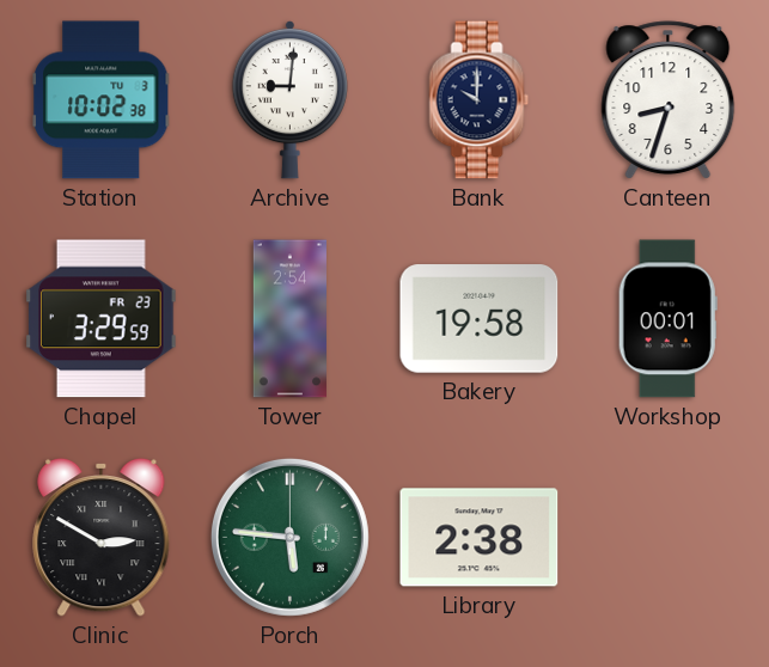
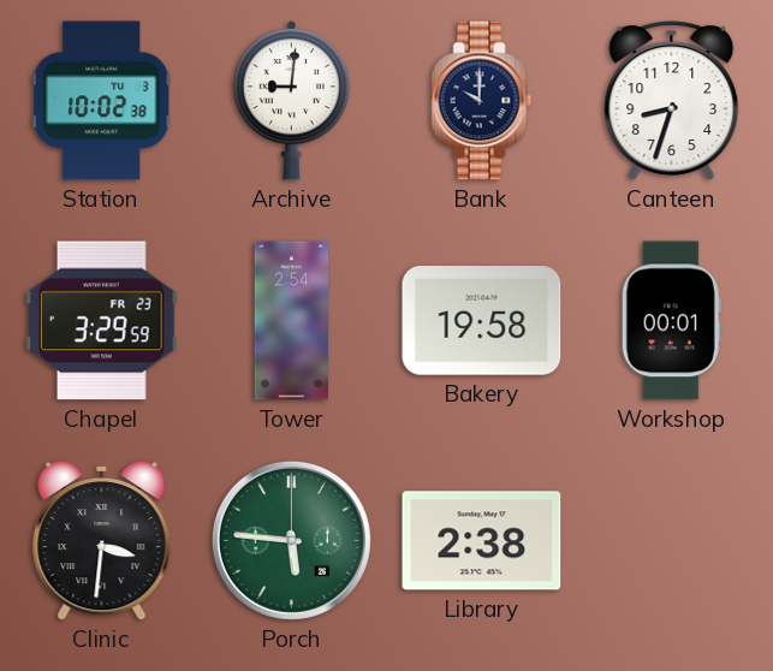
Clinic: 2:50 -> 3:31 (102, 540)
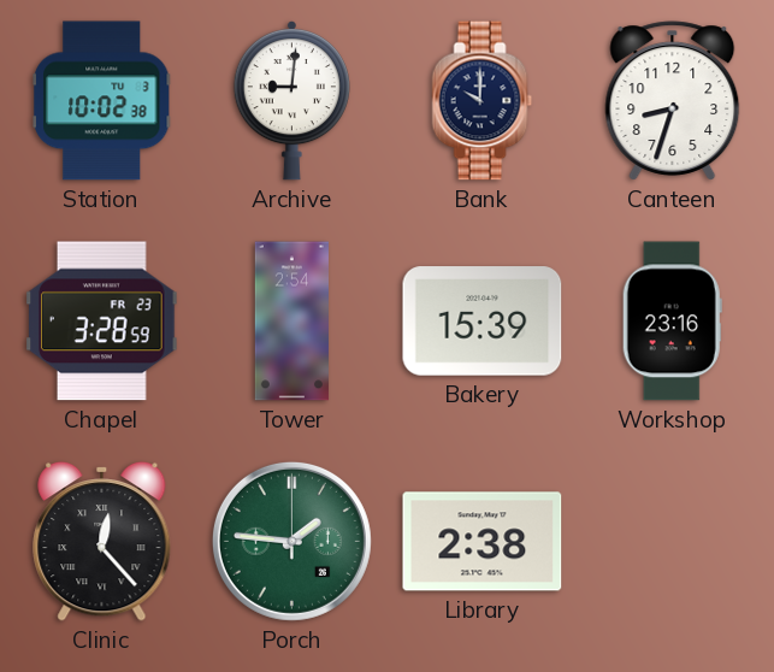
Chapel: 3:29 -> 3:28 (102, 322)
Bakery: 19:58 -> 15:39 (483, 322)
Workshop: 00:01 -> 23:16 (672, 322)
Clinic: 3:31 -> 12:23 (102, 541)
Porch: 5:46 -> 1:46 (291, 541)
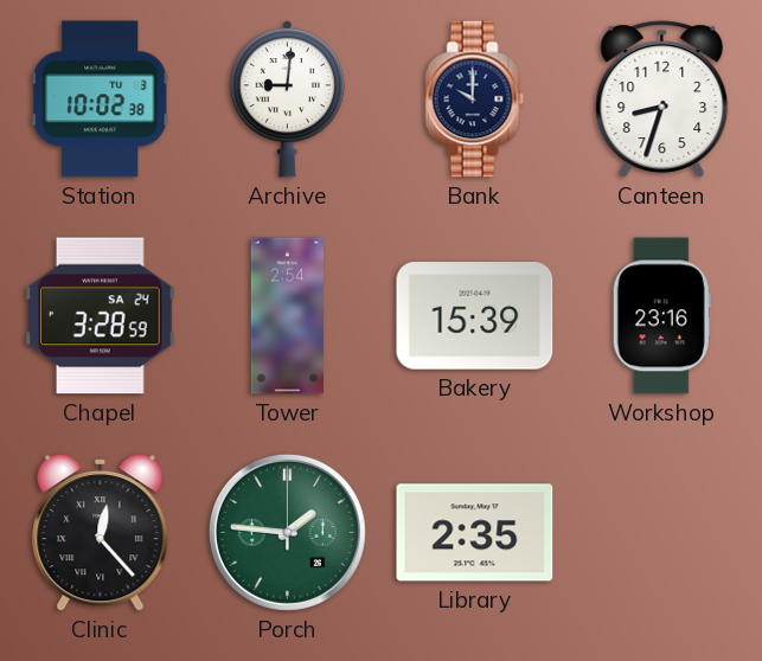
Chapel date: FR 23 -> SA 24 (101, 316)
Library: 2:38 -> 2:35 (475, 533)
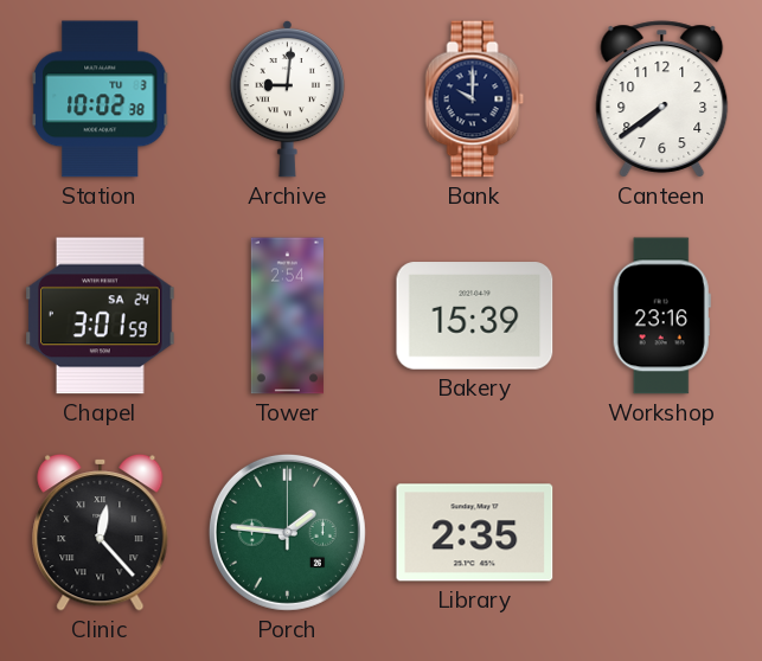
Canteen: 8:33 -> 7:39 (662, 100)
Chapel: 3:28 -> 3:01 (101, 316)
